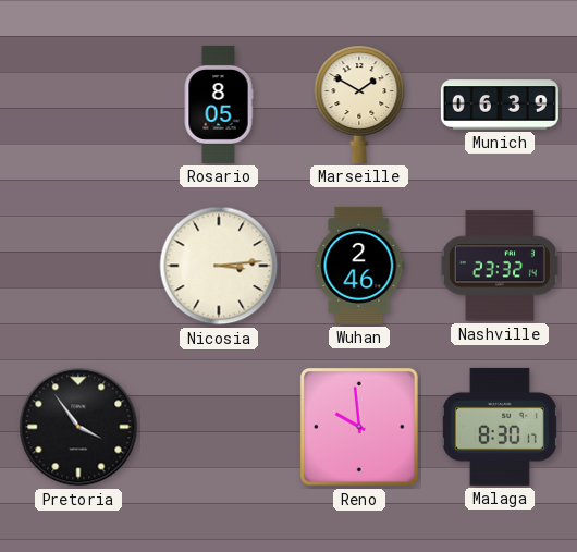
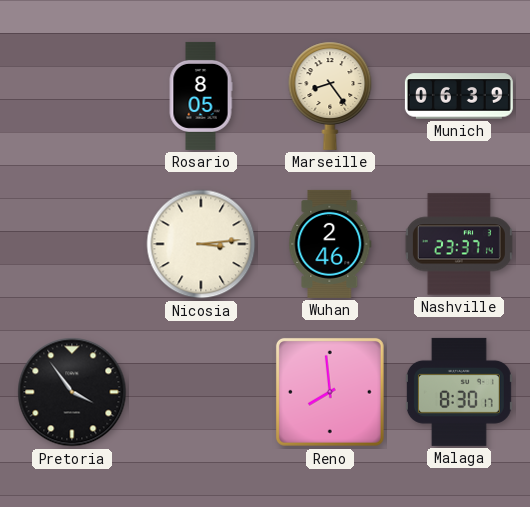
Marseille: 1:50 -> 8:24 (330, 96)
Nashville: 23:32 -> 23:37 (459, 244)
Reno: 9:59 -> 7:59 (330, 392)
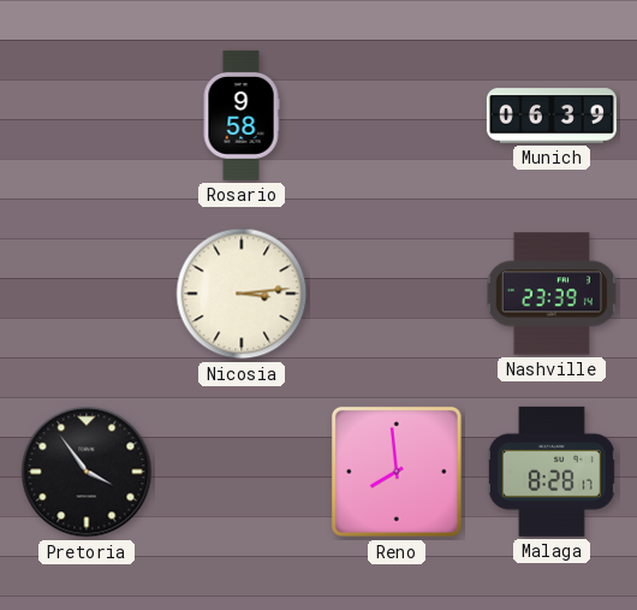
Rosario: 8:05 -> 9:58 (242, 116)
Marseille: 8:24 -> none (330, 96)
Wuhan: 2:46 -> none (330, 244)
Nashville: 23:37 -> 23:39 (552, 294)
Malaga: 8:30 -> 8:28 (552, 472)
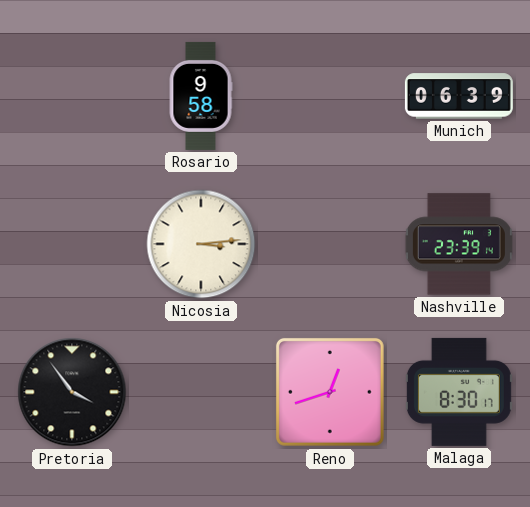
Reno: 7:59 -> 12:42 (330, 392)
Malaga: 8:28 -> 8:30 (459, 392)
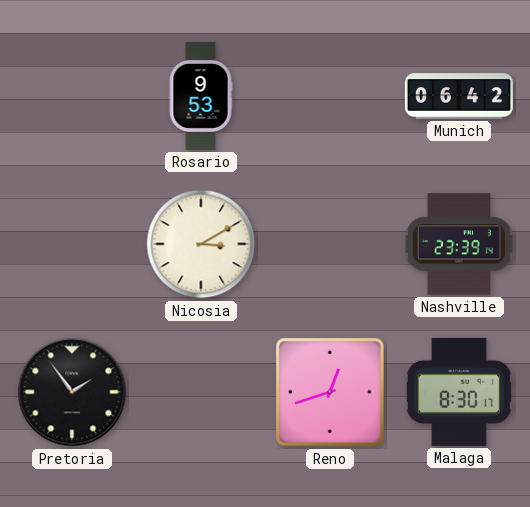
Rosario: 9:58 -> 9:53 (201, 96)
Munich: 06:39 -> 06:42 (459, 96)
Nicosia: 3:14 -> 3:10 (201, 244)
Pretoria: 3:54 -> 1:54 (72, 392)
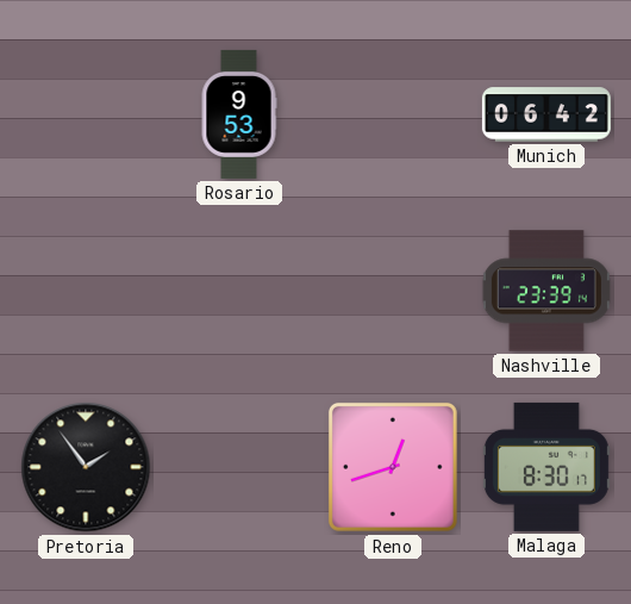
Nicosia: 3:10 -> none (201, 244)
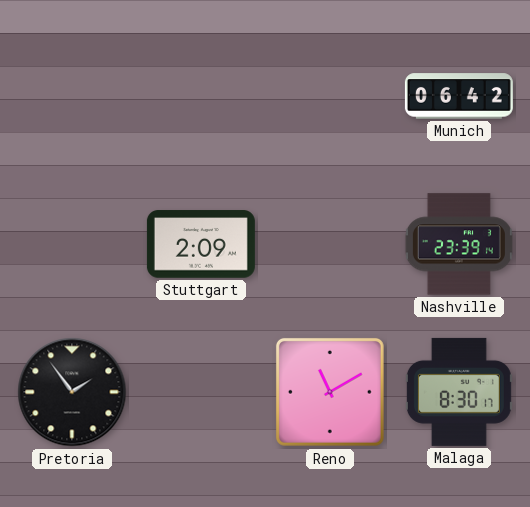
Rosario: 9:53 -> none (239, 114)
Stuttgart: none -> 2:09 (201, 244)
Reno: 12:42 -> 11:10 (330, 392)
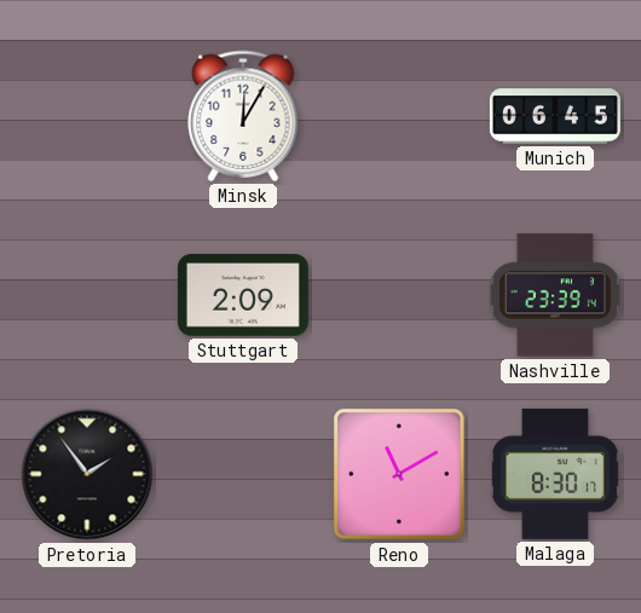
Minsk: none -> 12:05 (243, 116)
Munich: 06:42 -> 06:45 (555, 116)
